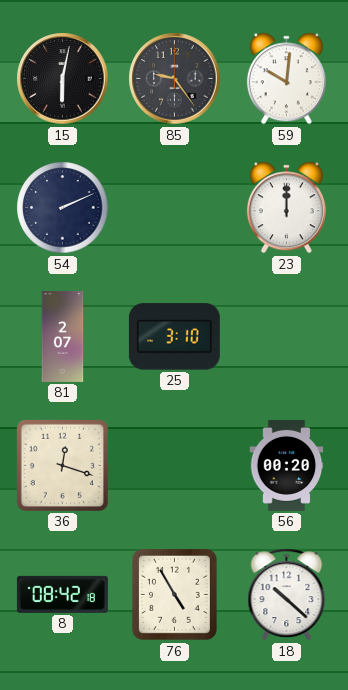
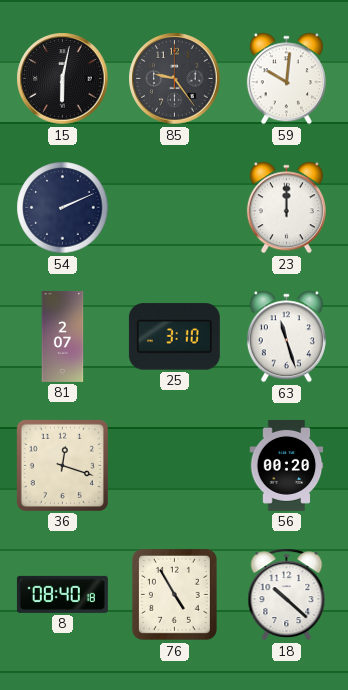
63: none -> 11:27 (286, 337)
8: 08:42 -> 08:40 (62, 594)
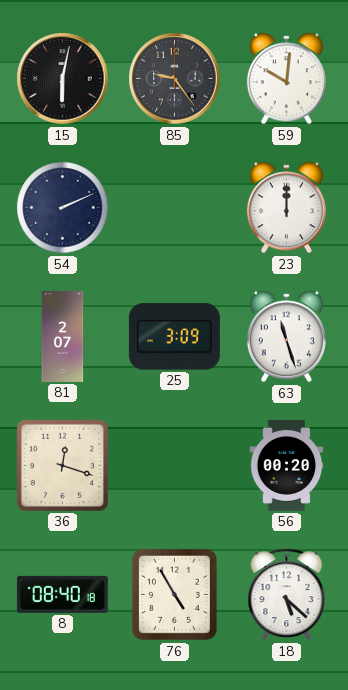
25: 3:10 -> 3:09 (174, 337)
18: 10:22 -> 5:22 (287, 595)
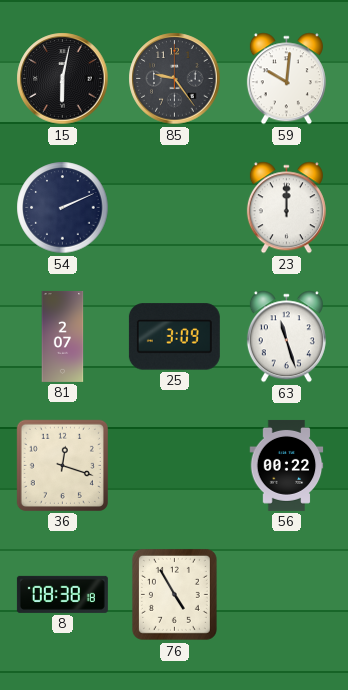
56: 00:20 -> 00:22 (287, 465)
8: 08:40 -> 08:38 (62, 594)
18: 5:22 -> none (287, 595)
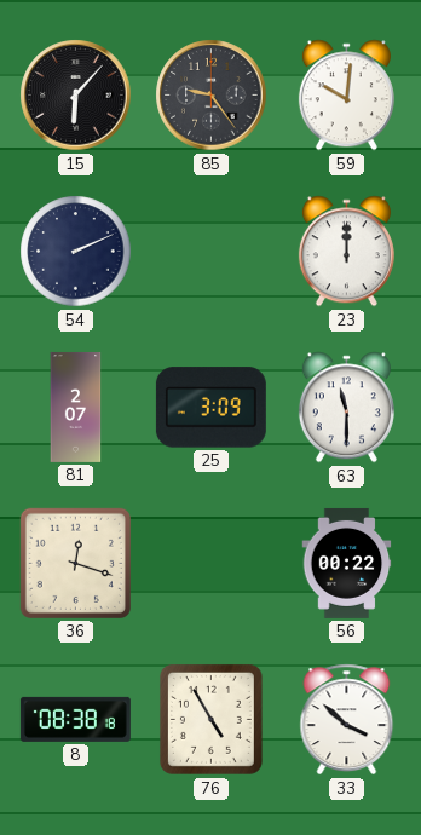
15: 6:02 -> 6:07 (76, 96)
63: 11:27 -> 11:30 (346, 408)
33: none -> 3:52 (347, 720)
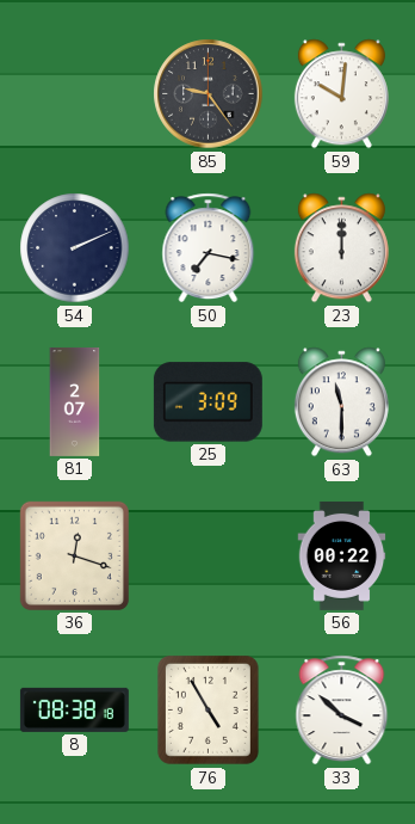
15: 6:07 -> none (76, 96)
50: none -> 7:17 (209, 248)
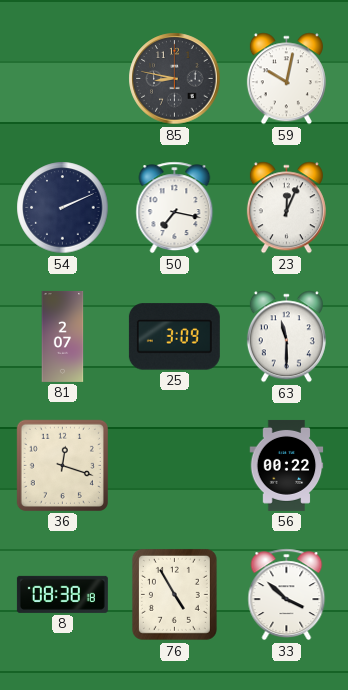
85: 9:24 -> 8:47 (175, 79)
59: 10:01 -> 10:02 (286, 79)
23: 12:00 -> 12:04 (286, 208)
